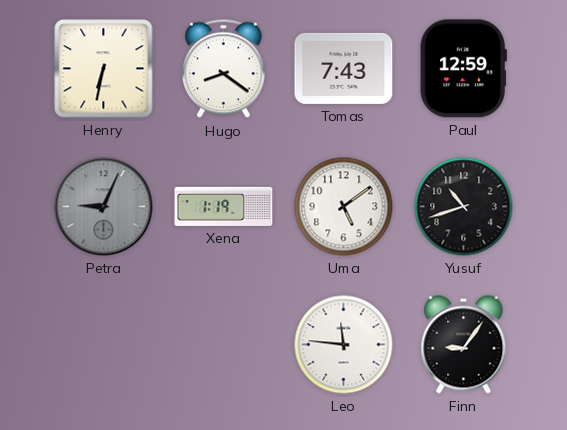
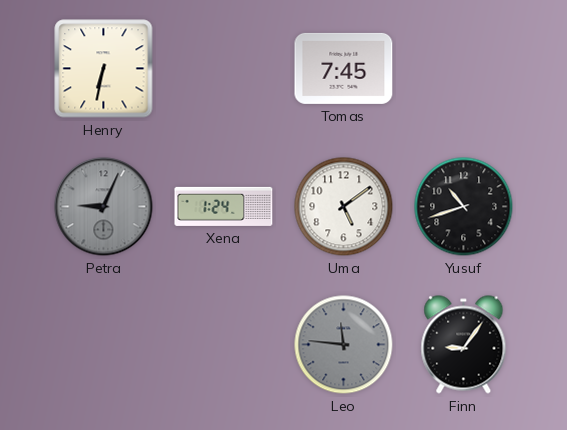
Hugo: 8:21 -> none (224, 69)
Tomas: 7:43 -> 7:45 (344, 68)
Paul: 12:59 -> none (463, 69)
Xena: 1:19 -> 1:24 (224, 206)
Leo dial: white -> grey (344, 345)
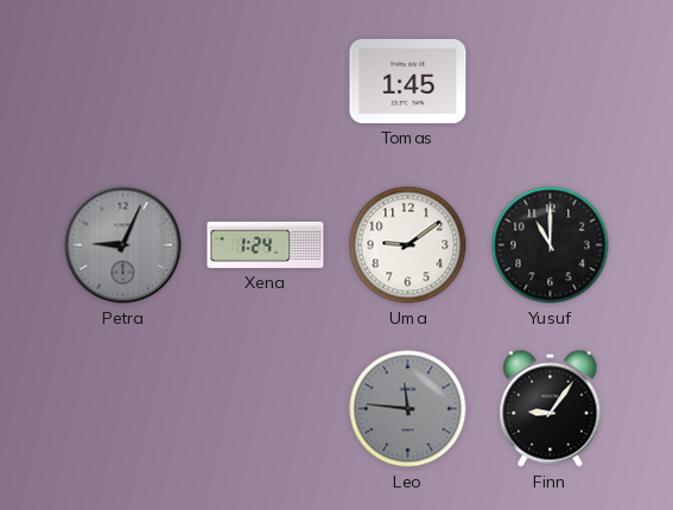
Henry: 6:32 -> none (104, 69)
Tomas: 7:45 -> 1:45 (408, 81)
Uma: 5:09 -> 9:09 (408, 246)
Yusuf: 10:42 -> 11:00 (551, 246)
